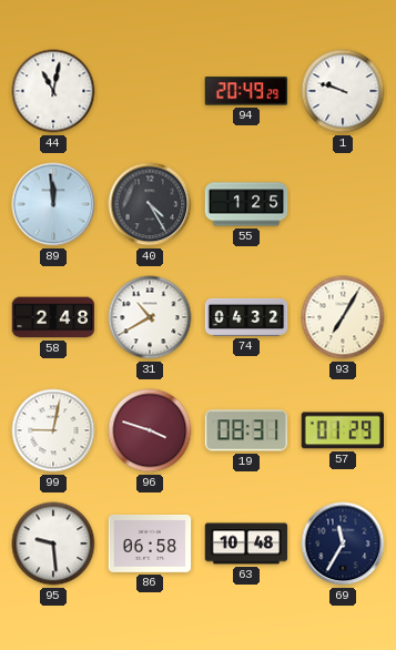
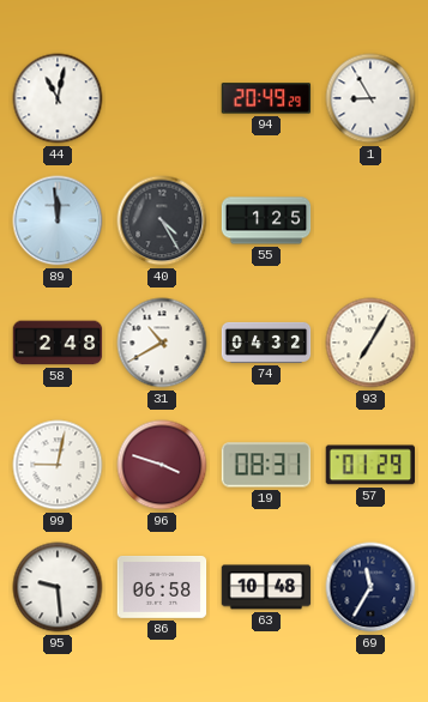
1: 9:48 -> 8:55 (370, 98)
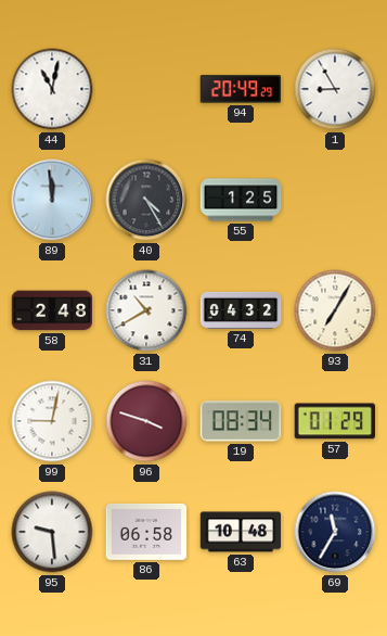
19: 08:31 -> 08:34 (241, 421)
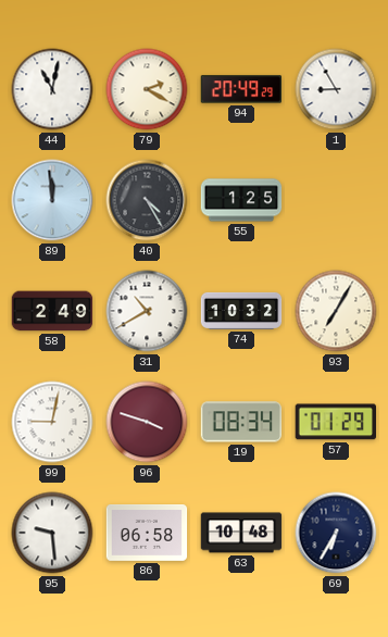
79: none -> 2:20 (147, 89)
58: 2:48 -> 2:49 (52, 311)
74: 04:32 -> 10:32 (241, 311)
69: 11:35 -> 6:35 (336, 533)
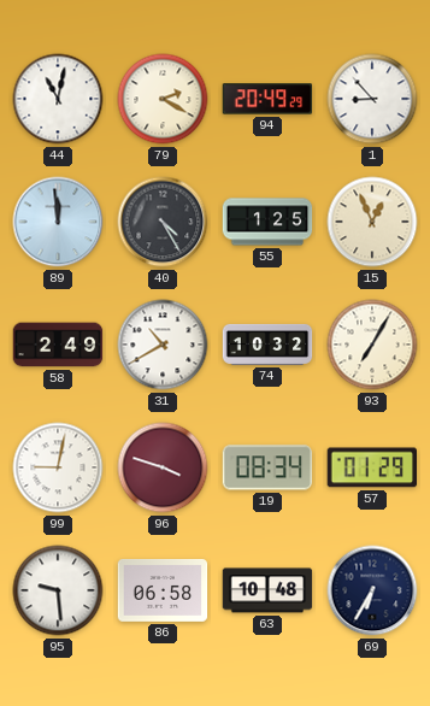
1: 8:55 -> 8:53 (372, 99)
15: none -> 12:56 (372, 222)
